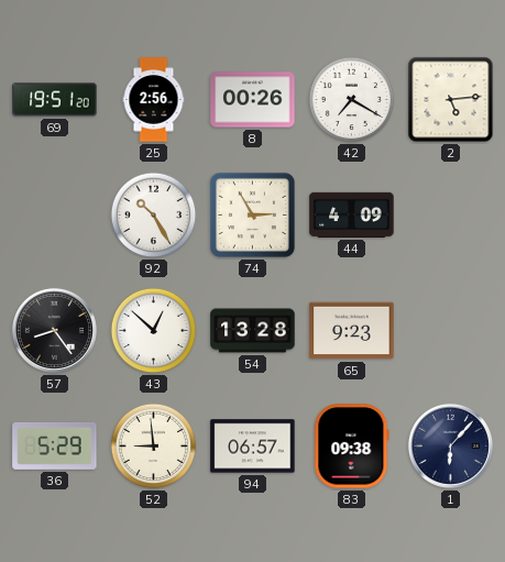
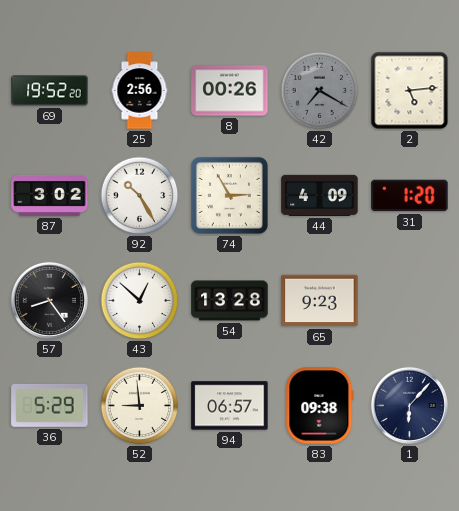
69: 19:51 -> 19:52 (50, 91)
42 dial: white -> grey (320, 91)
87: none -> 3:02 (50, 195)
31: none -> 1:20 (410, 196)
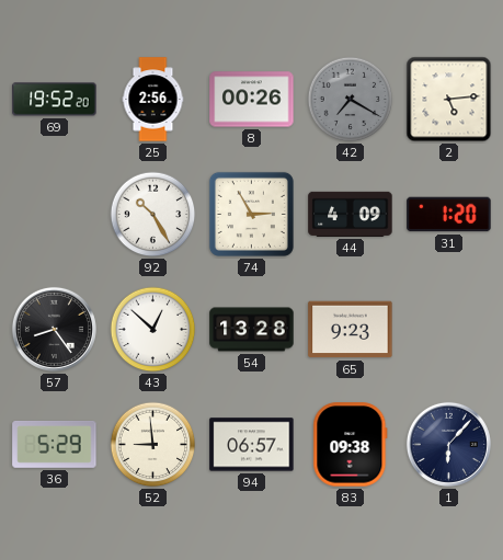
87: 3:02 -> none (50, 195)
